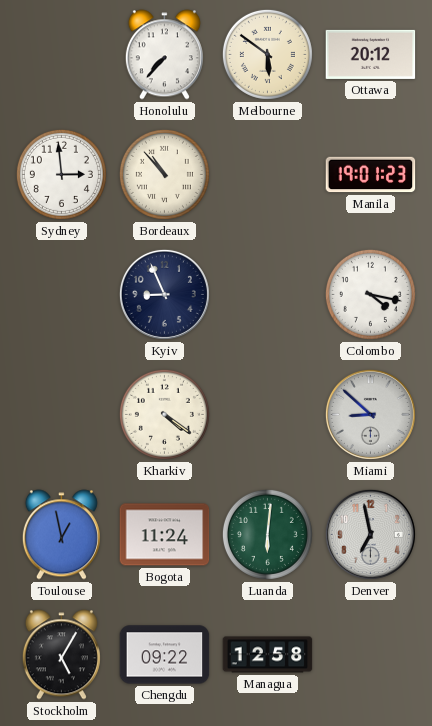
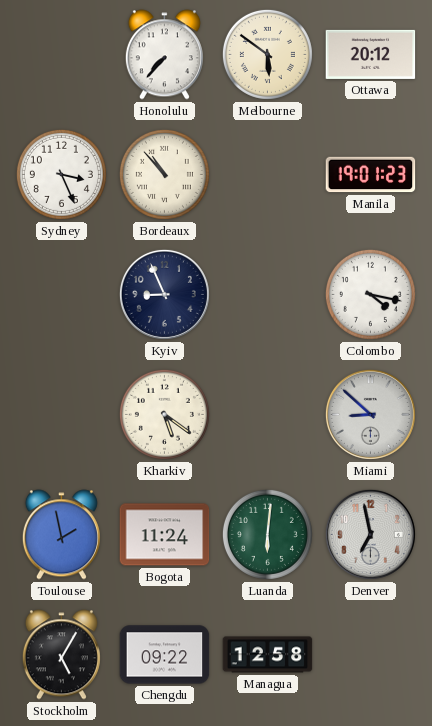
Sydney: 2:59 -> 3:26 (61, 174)
Kharkiv: 4:21 -> 5:21 (164, 414)
Toulouse: 12:58 -> 1:58 (61, 535)
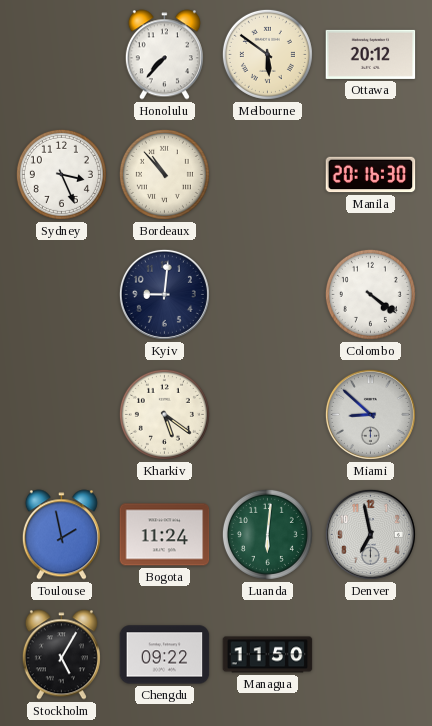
Manila: 19:01 -> 20:16 (371, 175)
Kyiv: 8:56 -> 9:01 (164, 294)
Colombo: 4:17 -> 4:21 (370, 294)
Managua: 12:58 -> 11:50 (268, 655)
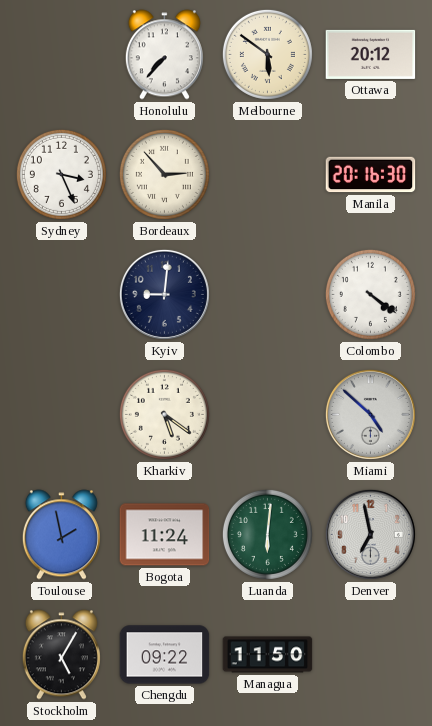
Bordeaux: 10:53 -> 2:53 (164, 174)
Miami: 8:52 -> 4:52 (370, 414)
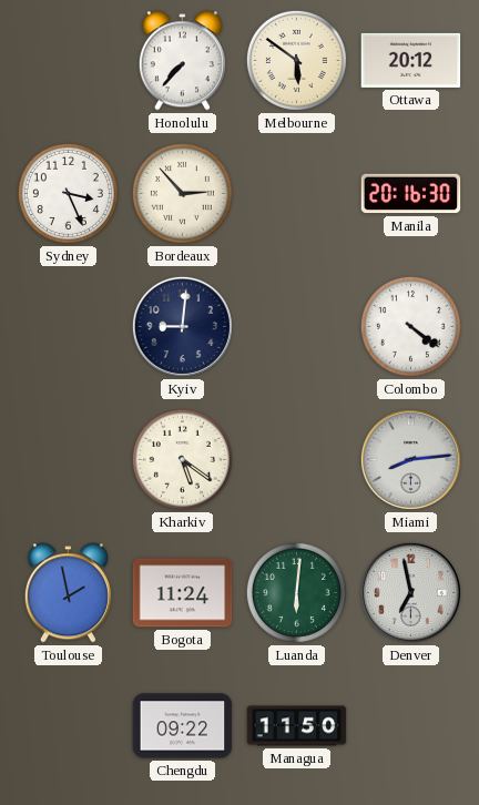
Miami: 4:52 -> 8:14 (410, 459)
Stockholm: 5:05 -> none (61, 655)
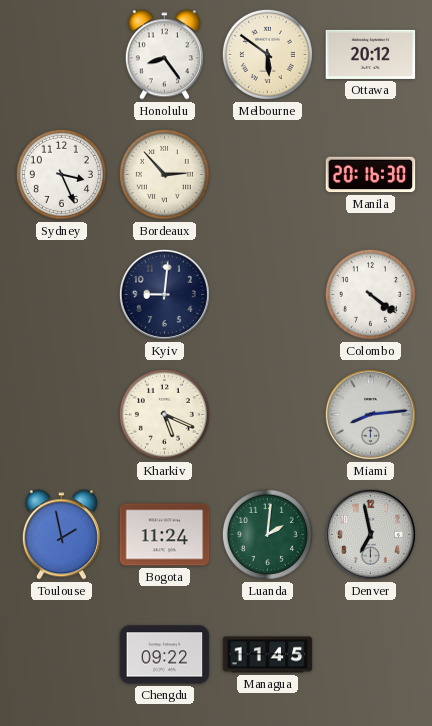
Honolulu: 7:37 -> 8:24 (164, 55)
Kharkiv: 5:21 -> 5:19 (164, 414)
Luanda: 6:01 -> 2:01 (267, 534)
Managua: 11:50 -> 11:45 (268, 655)
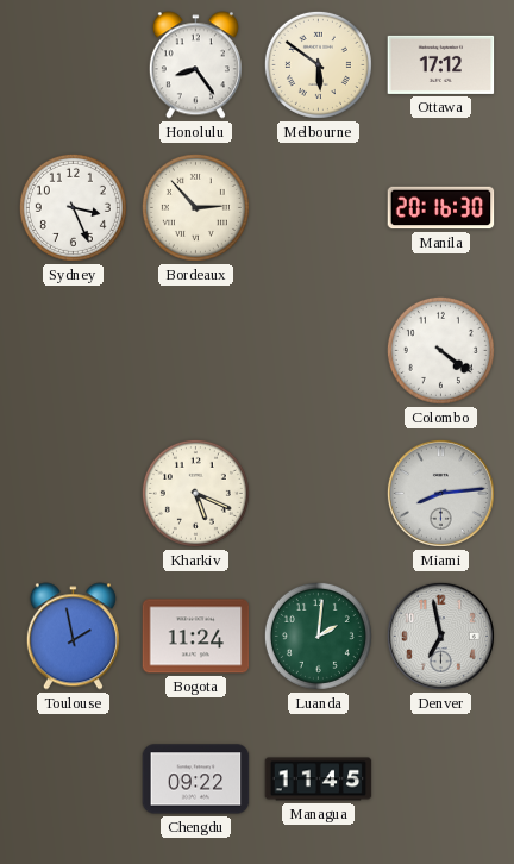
Ottawa: 20:12 -> 17:12 (441, 64)
Kyiv: 9:01 -> none (164, 294)
